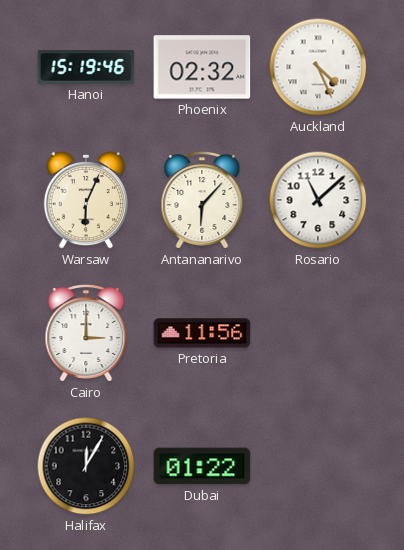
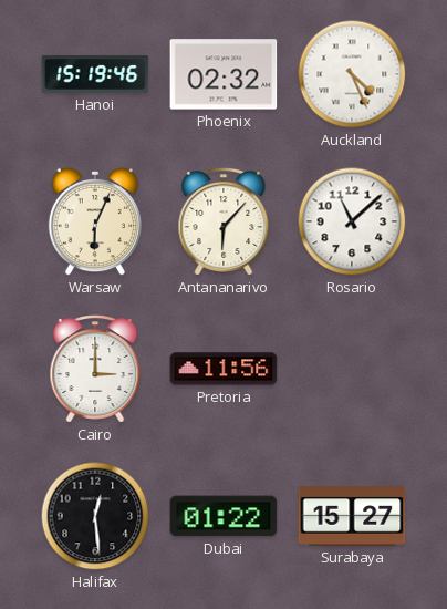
Halifax: 12:05 -> 12:29 (95, 516)
Surabaya: none -> 15:27 (352, 516)
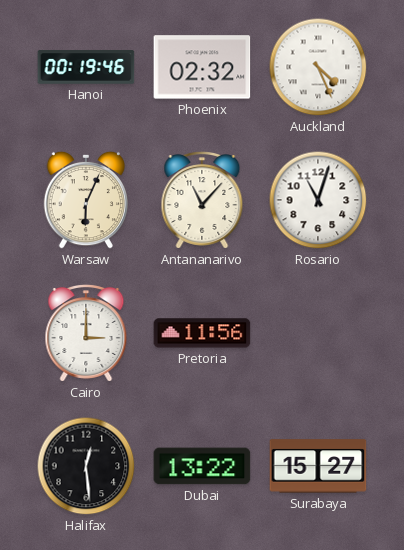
Hanoi: 15:19 -> 00:19 (86, 67)
Antananarivo: 6:07 -> 11:07 (202, 201)
Rosario: 11:08 -> 11:03 (318, 200)
Dubai: 01:22 -> 13:22 (202, 466)
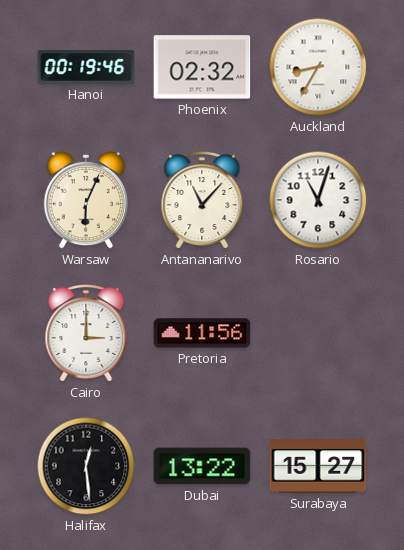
Auckland: 4:26 -> 8:35 (318, 67)
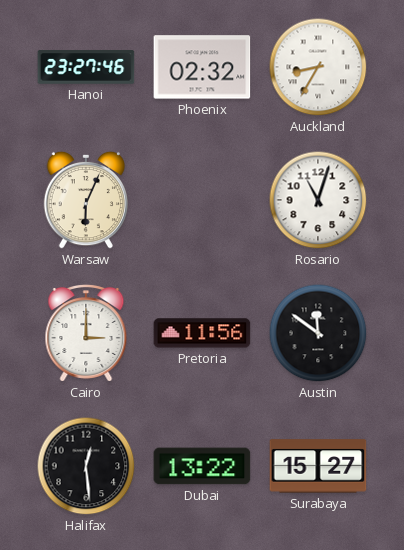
Hanoi: 00:19 -> 23:27 (86, 67)
Antananarivo: 11:07 -> none (202, 201)
Austin: none -> 11:51 (318, 333)
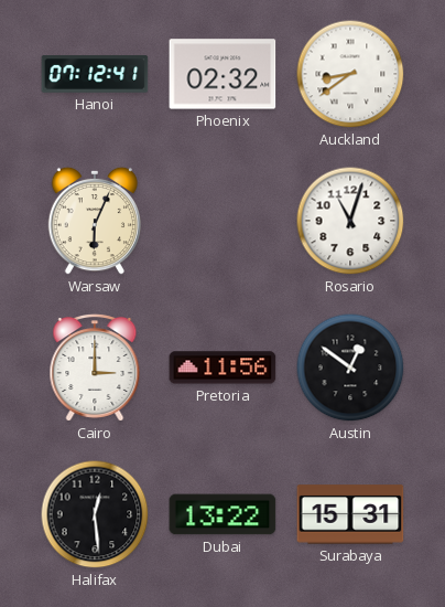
Hanoi: 23:27 -> 07:12 (95, 74)
Auckland: 8:35 -> 8:39 (350, 74)
Austin: 11:51 -> 12:51 (350, 368)
Surabaya: 15:27 -> 15:31 (350, 514)
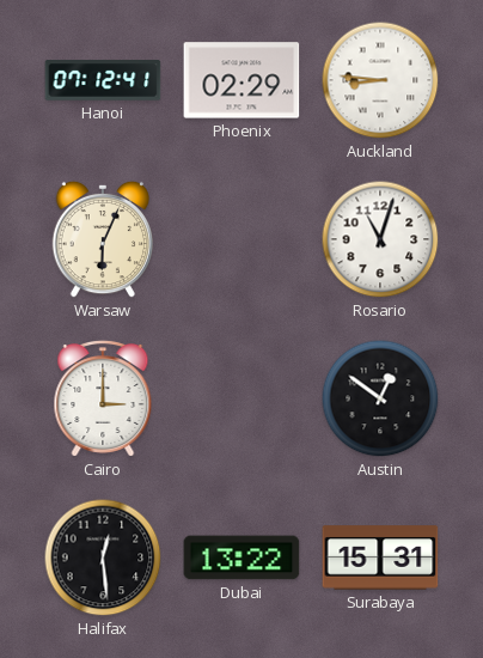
Phoenix: 02:32 -> 02:29 (241, 80)
Auckland: 8:39 -> 8:46 (380, 80)
Pretoria: 11:56 -> none (223, 368)
